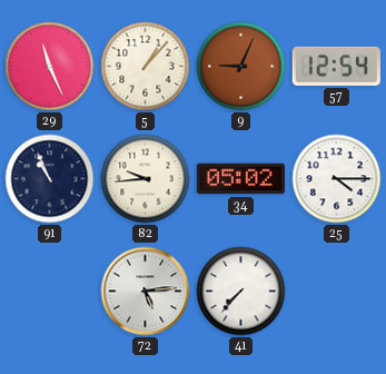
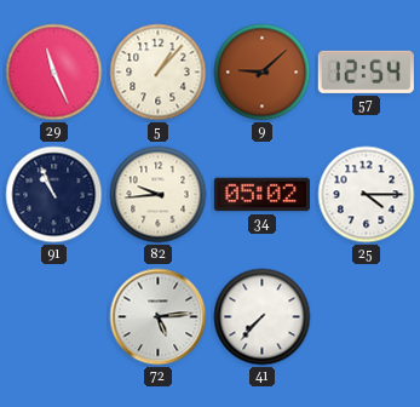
9: 9:04 -> 9:08 (263, 73)
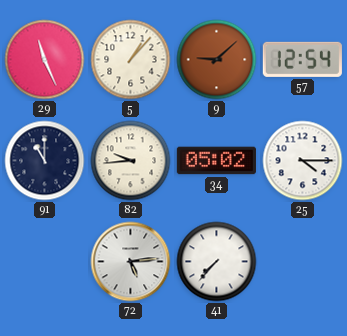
91: 10:56 -> 11:00 (45, 161)
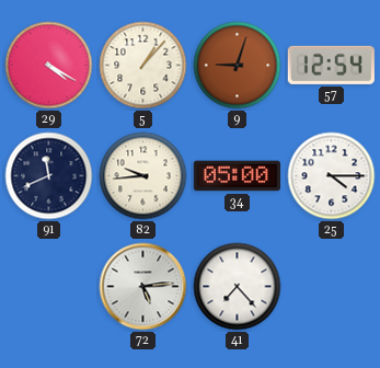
29: 11:26 -> 4:20 (49, 66)
9: 9:08 -> 9:03 (238, 66)
91: 11:00 -> 11:41 (49, 176)
34: 05:02 -> 05:00 (237, 176)
41: 7:37 -> 7:23 (238, 287)
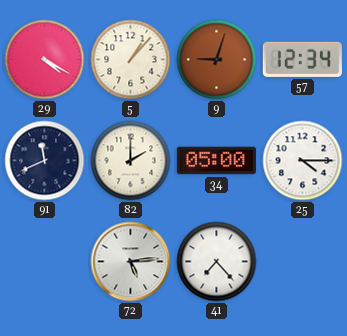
57: 12:54 -> 12:34 (302, 59)
82: 9:44 -> 2:00 (131, 161)
